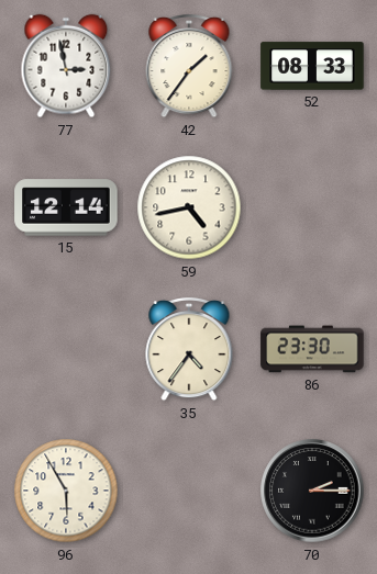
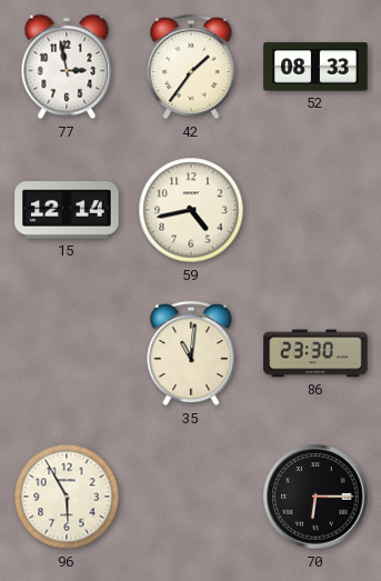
35: 4:36 -> 11:01 (191, 353)
70: 2:15 -> 6:15 (315, 497)
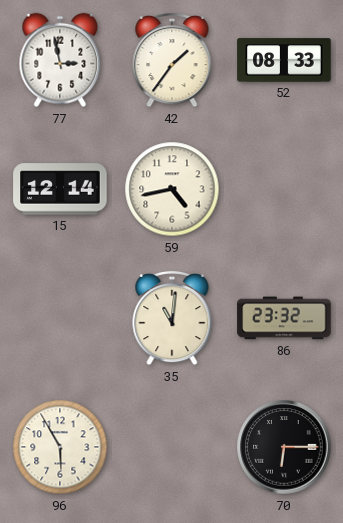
86: 23:30 -> 23:32 (284, 318)
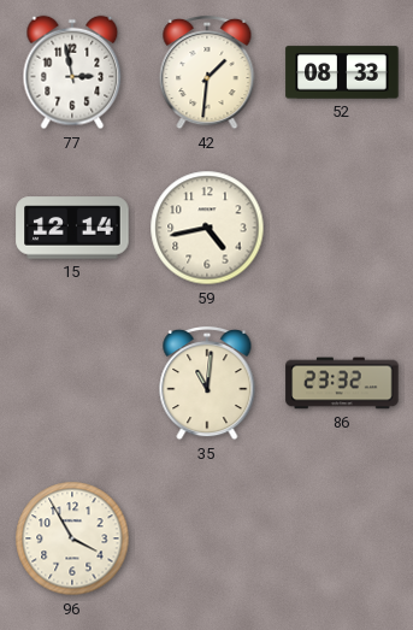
42: 1:36 -> 1:31 (207, 72)
96: 5:55 -> 3:55 (72, 538)
70: 6:15 -> none (284, 447)
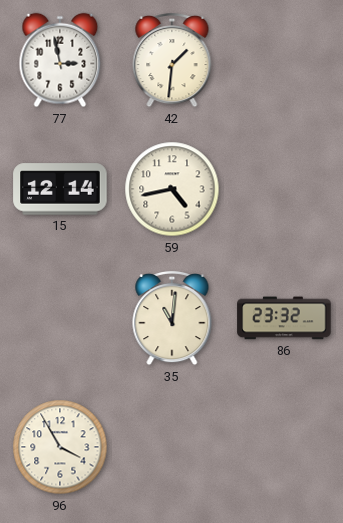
52: 08:33 -> none (342, 72)
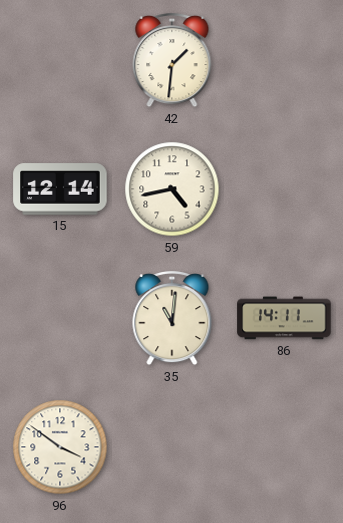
77: 2:58 -> none (60, 60)
86: 23:32 -> 14:11 (284, 318)
96: 3:55 -> 3:51 (60, 447)
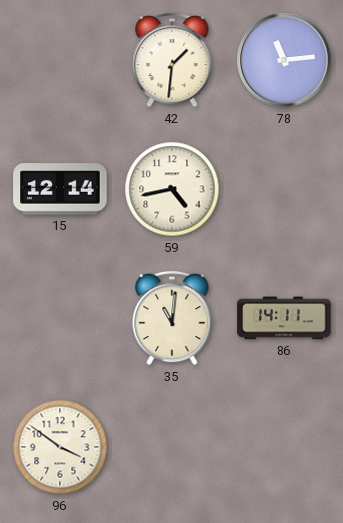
78: none -> 11:14 (284, 60)
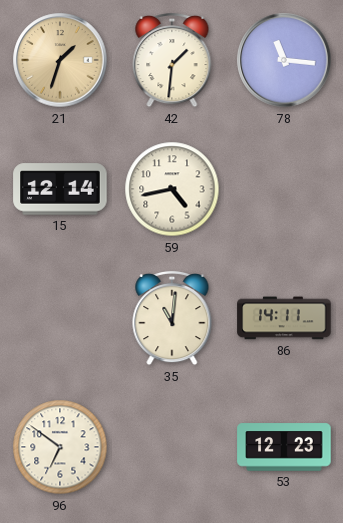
21: none -> 1:33 (60, 60)
78: 11:14 -> 11:16 (284, 60)
96: 3:51 -> 6:51 (60, 447)
53: none -> 12:23 (284, 447)
